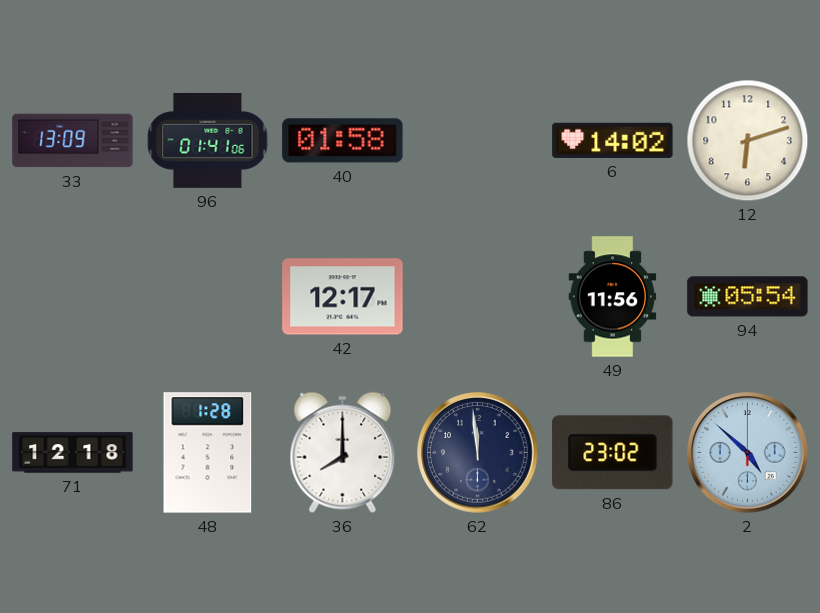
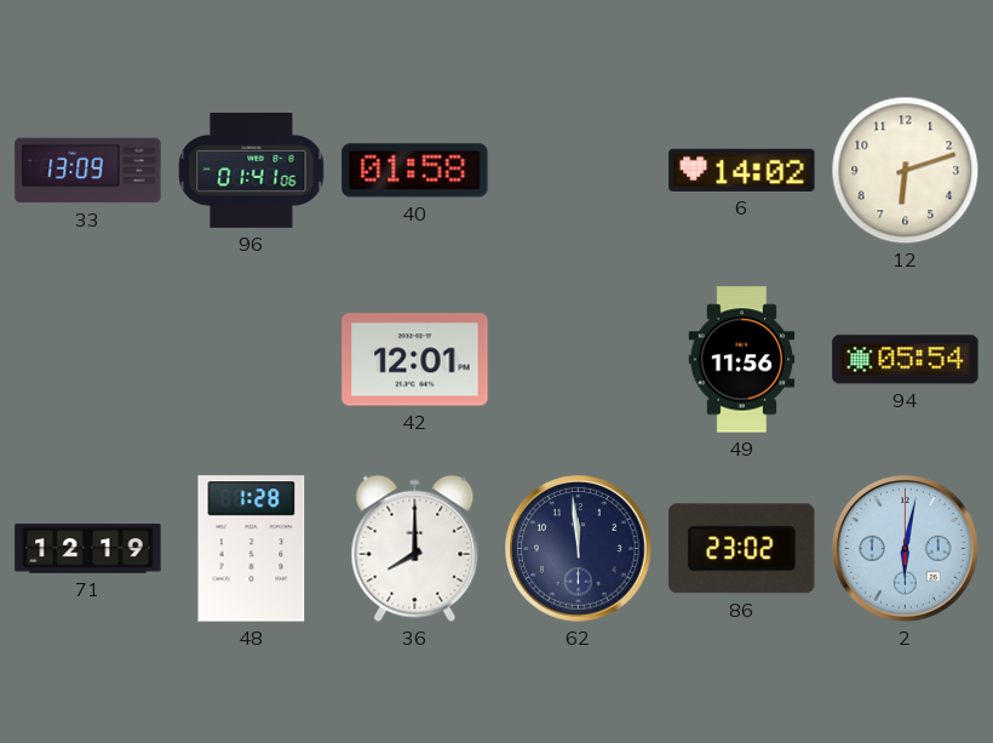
42: 12:17 -> 12:01 (415, 360)
71: 12:18 -> 12:19 (88, 549)
2: 4:52 -> 6:02 (906, 549)
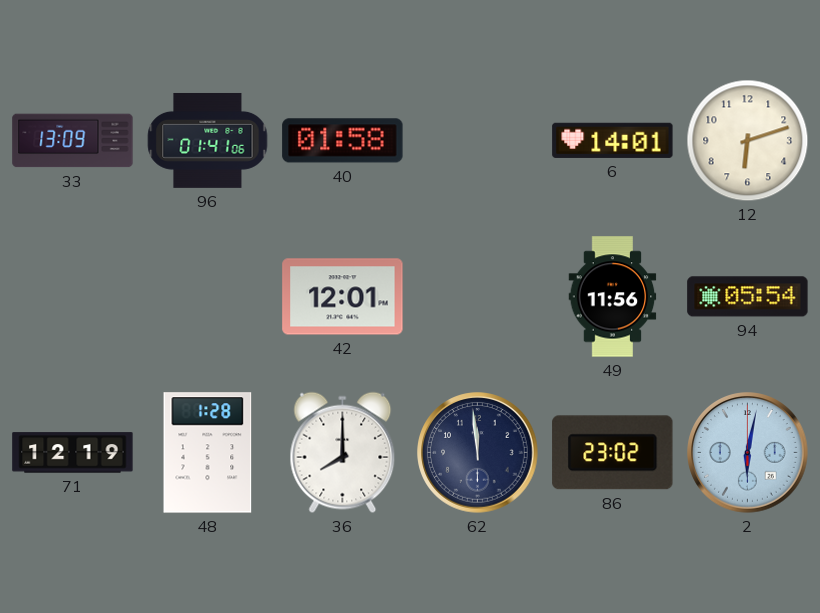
6: 14:02 -> 14:01 (613, 140)
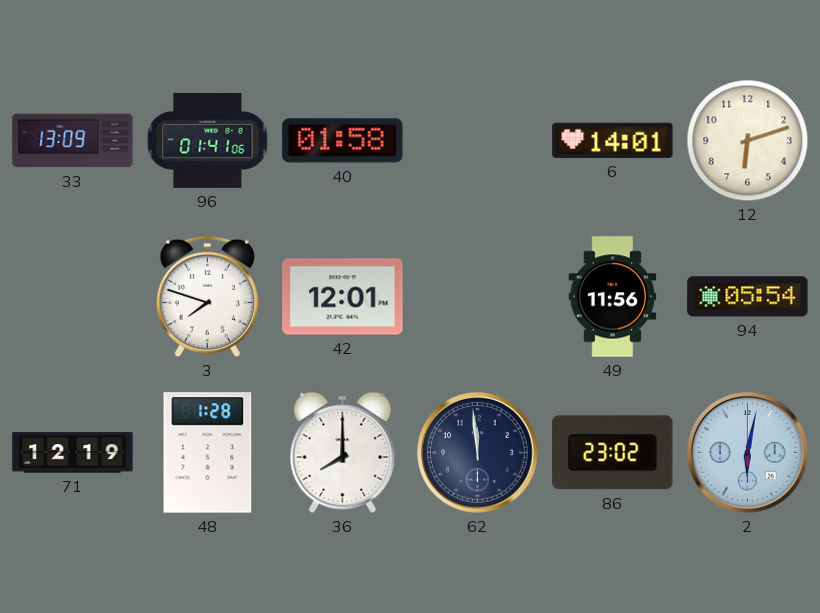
3: none -> 7:48 (207, 297)
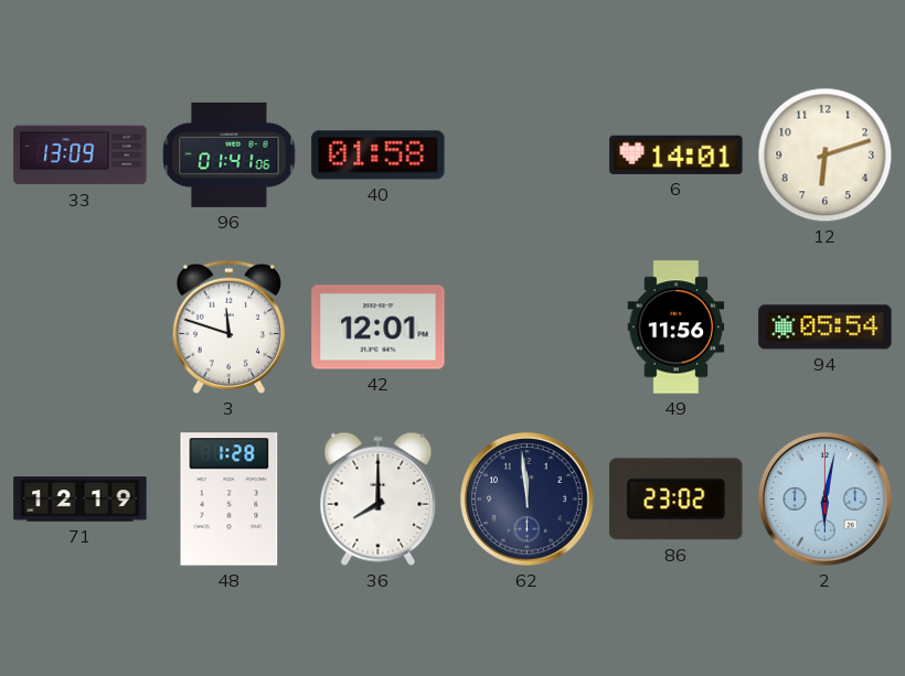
3: 7:48 -> 11:48 (228, 328)
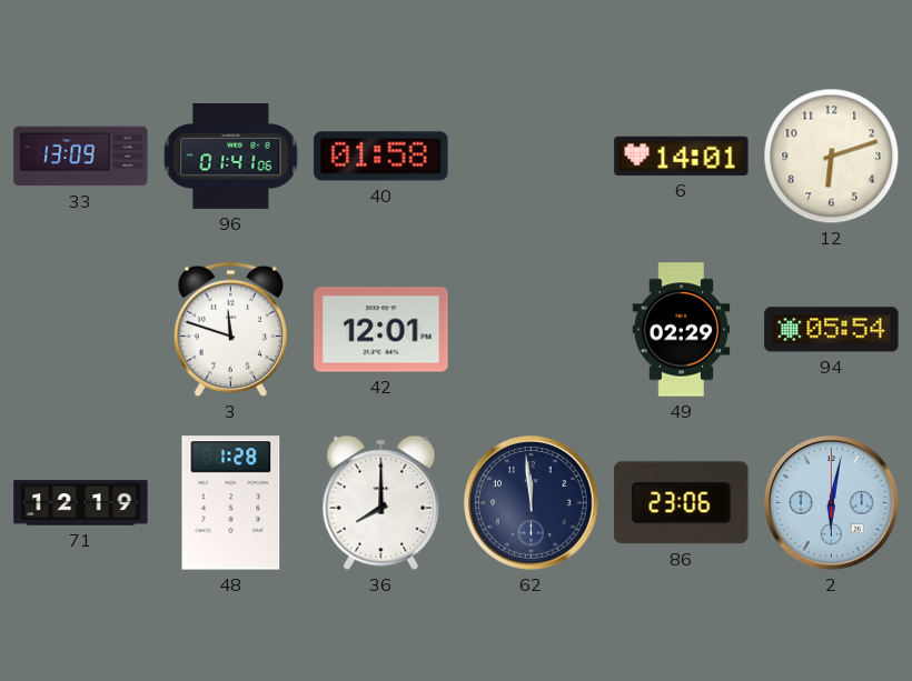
49: 11:56 -> 02:29 (682, 330)
86: 23:02 -> 23:06 (682, 503)
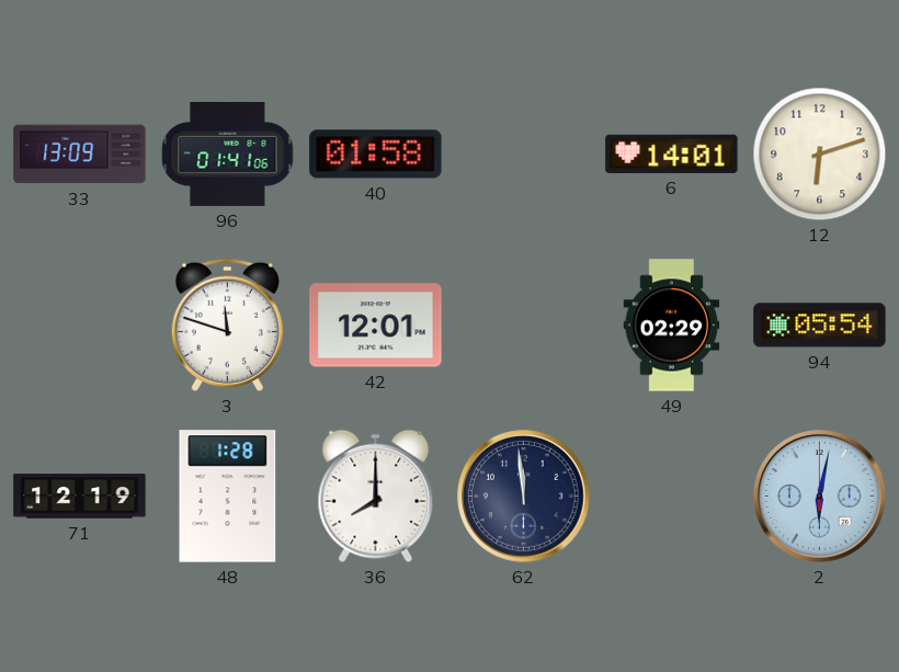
86: 23:06 -> none (682, 503)
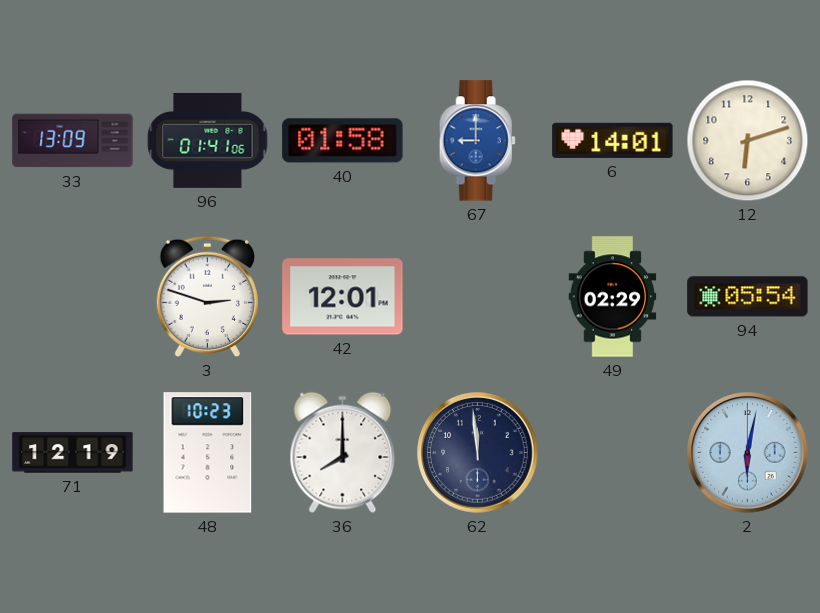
67: none -> 9:00 (477, 141)
3: 11:48 -> 2:48 (207, 297)
48: 1:28 -> 10:23 (208, 453)
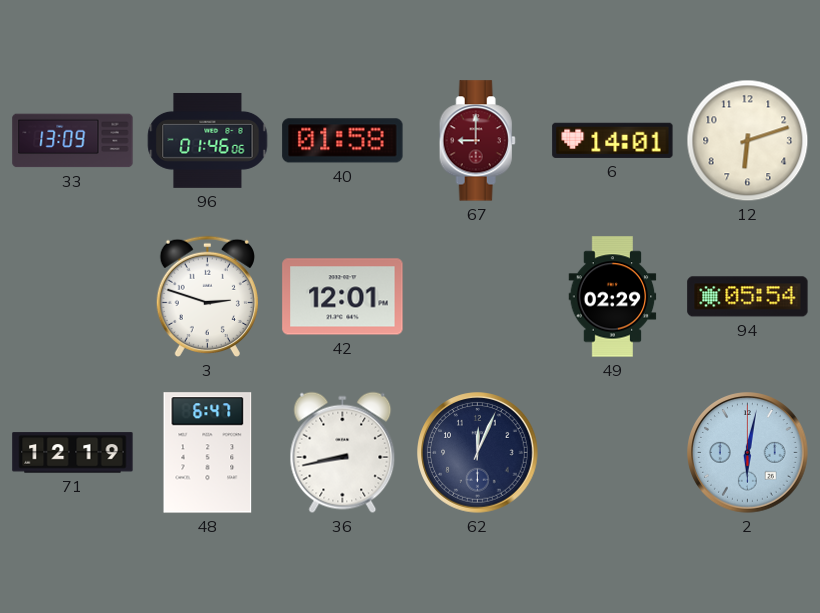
96: 01:41 -> 01:46 (208, 140)
67 dial: blue -> burgundy (477, 141)
48: 10:23 -> 6:47 (208, 453)
36: 8:00 -> 8:43 (343, 453)
62: 11:59 -> 12:04 (478, 453)
